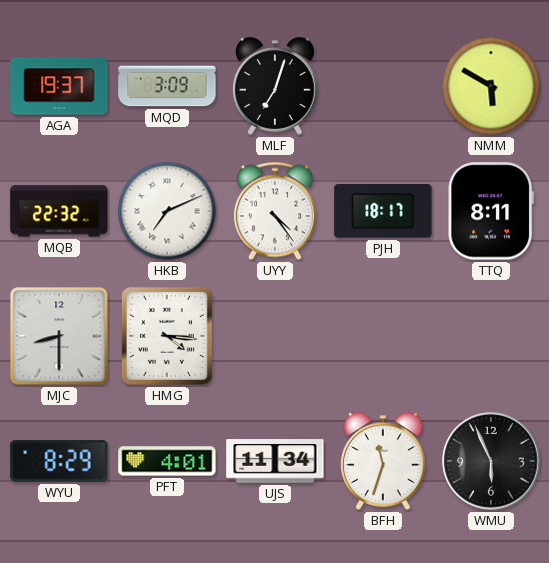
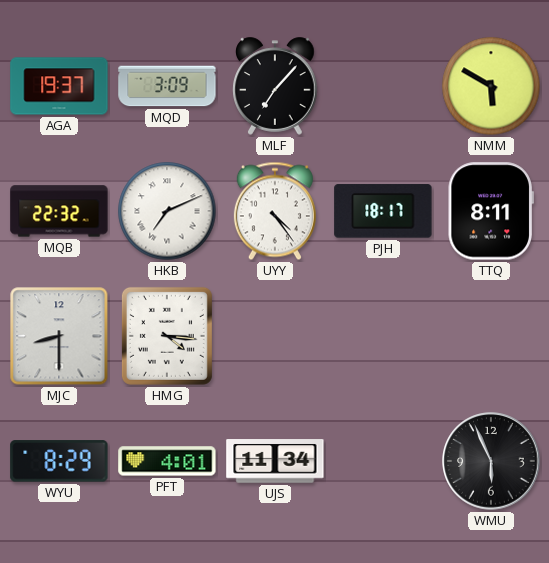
MLF: 7:03 -> 7:07 (275, 86)
BFH: 11:33 -> none (383, 461)
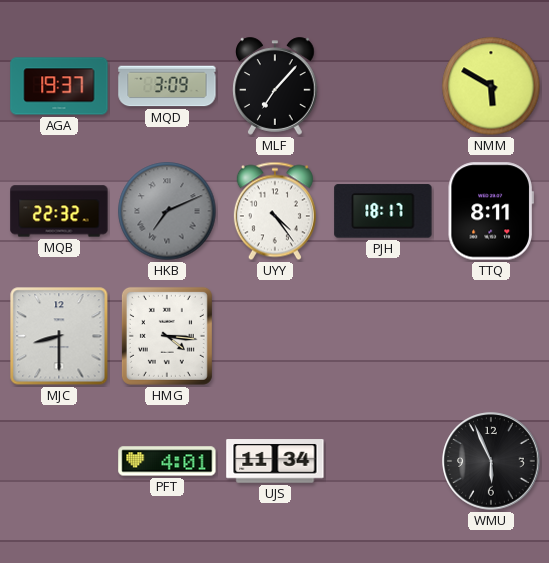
HKB dial: white -> grey (167, 211)
WYU: 8:29 -> none (59, 461)
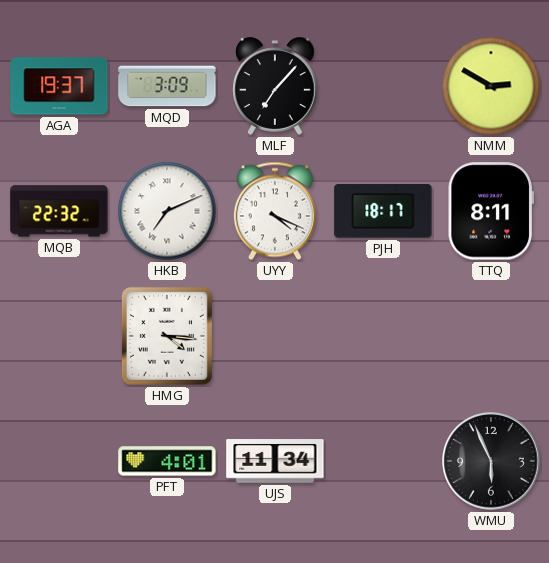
NMM: 5:50 -> 2:50 (491, 86)
HKB dial: grey -> white (167, 211)
UYY: 4:24 -> 4:19 (275, 211)
MJC: 8:30 -> none (59, 336)
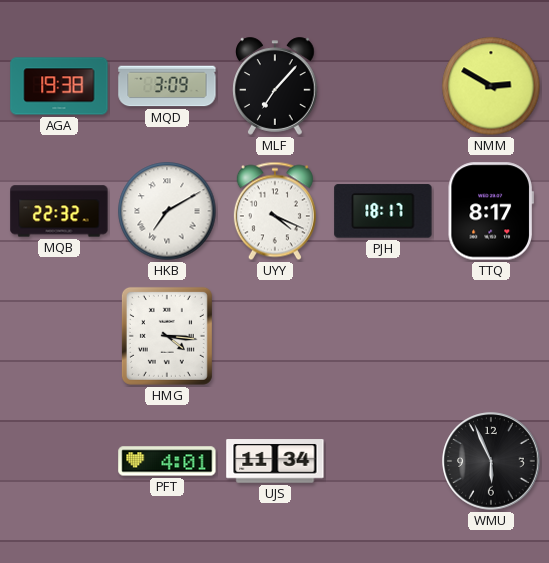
AGA: 19:37 -> 19:38 (59, 86)
HKB: 7:11 -> 7:10 (167, 211)
TTQ: 8:11 -> 8:17 (491, 211)
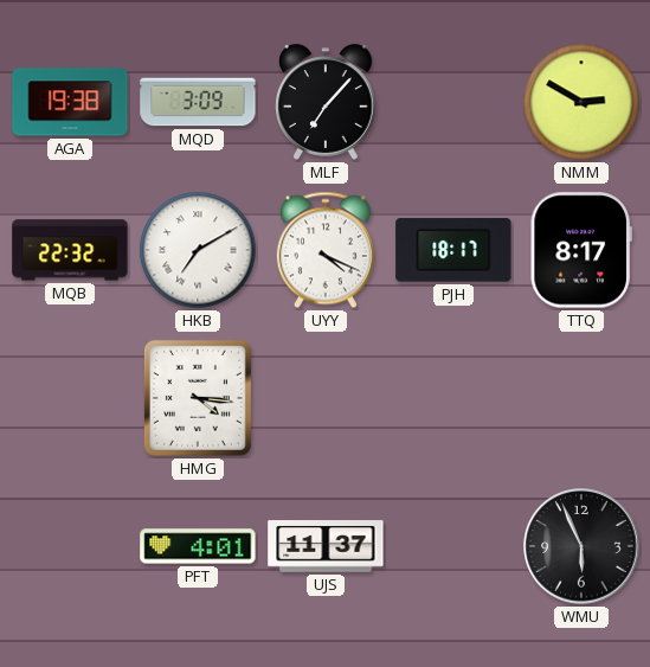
UJS: 11:34 -> 11:37 (326, 546)
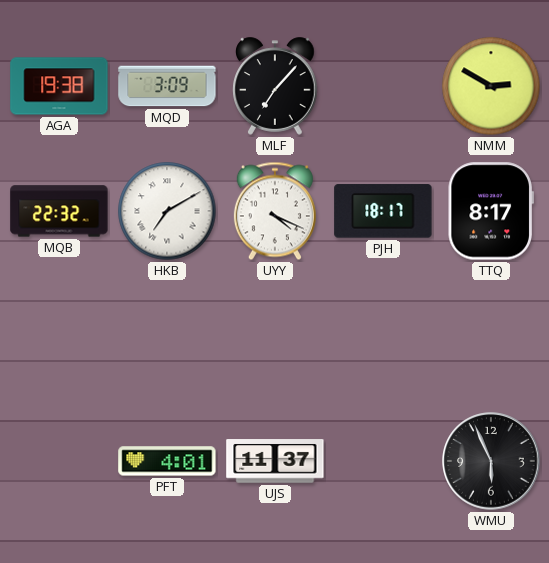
HMG: 4:16 -> none (198, 398)
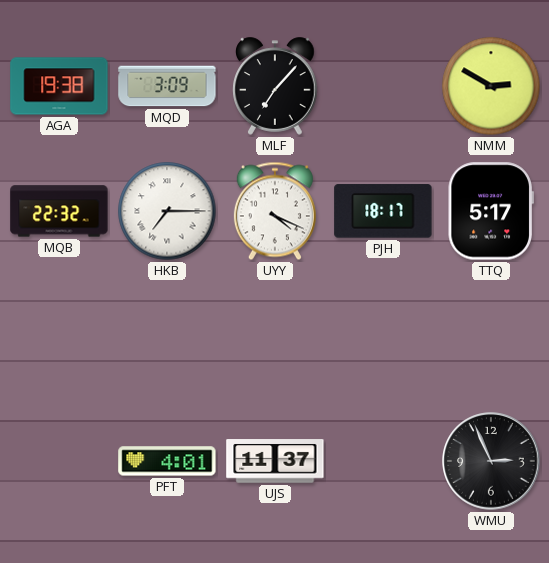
HKB: 7:10 -> 7:15 (167, 211)
TTQ: 8:17 -> 5:17 (491, 211)
WMU: 5:56 -> 2:56 (491, 461)
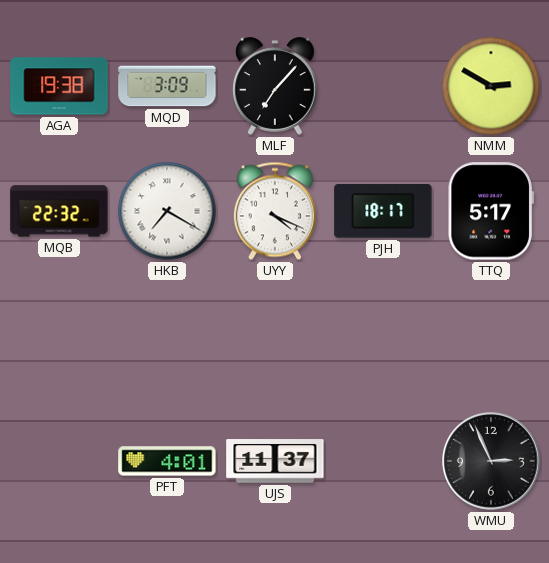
HKB: 7:15 -> 7:20 (167, 211)
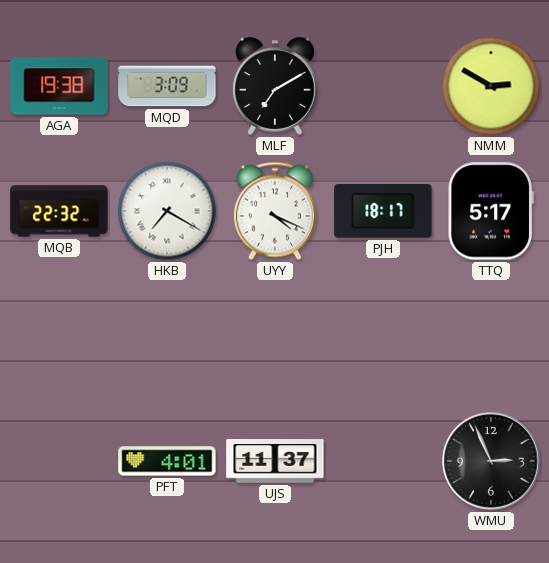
MLF: 7:07 -> 7:10 (275, 86)
